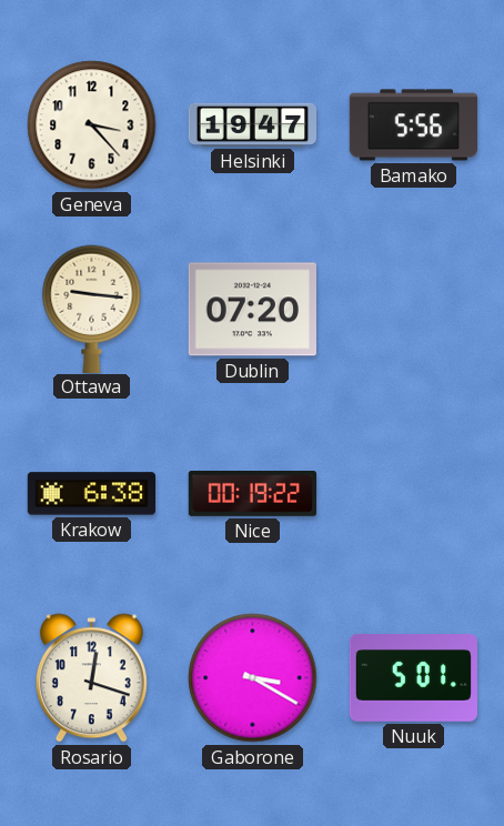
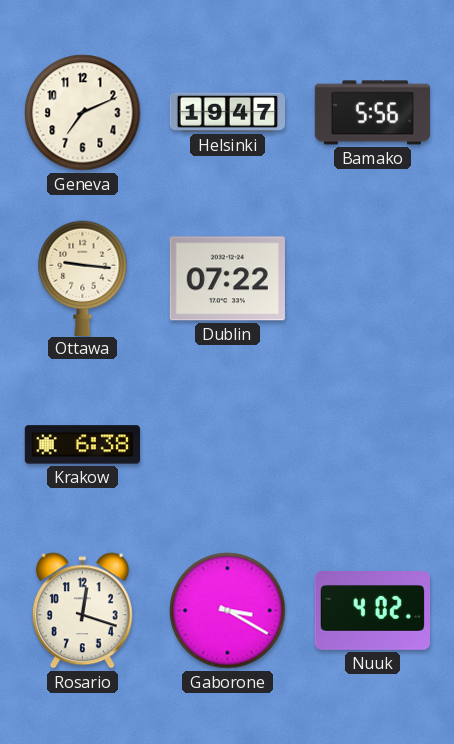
Geneva: 3:23 -> 7:11 (83, 113)
Dublin: 07:20 -> 07:22 (227, 279)
Nice: 00:19 -> none (252, 494)
Nuuk: 5:01 -> 4:02 (372, 611)
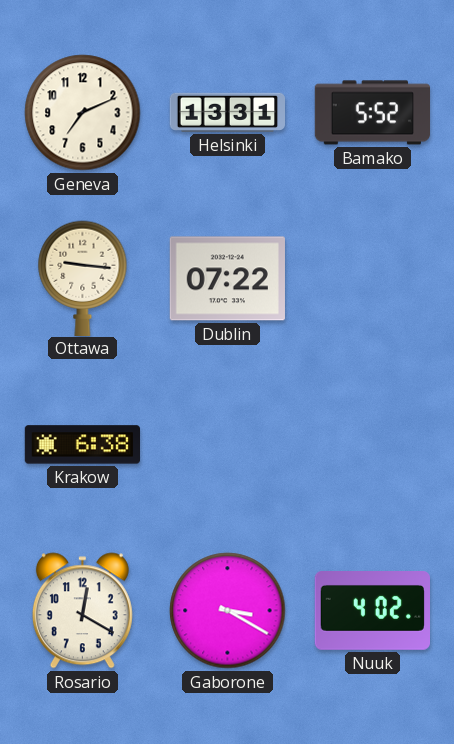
Helsinki: 19:47 -> 13:31 (227, 112)
Bamako: 5:56 -> 5:52 (372, 113)
Rosario: 12:18 -> 12:20 (82, 611)
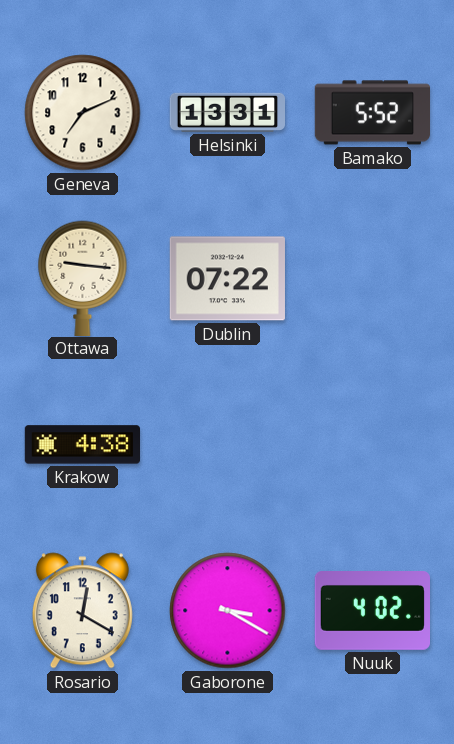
Krakow: 6:38 -> 4:38 (82, 445)
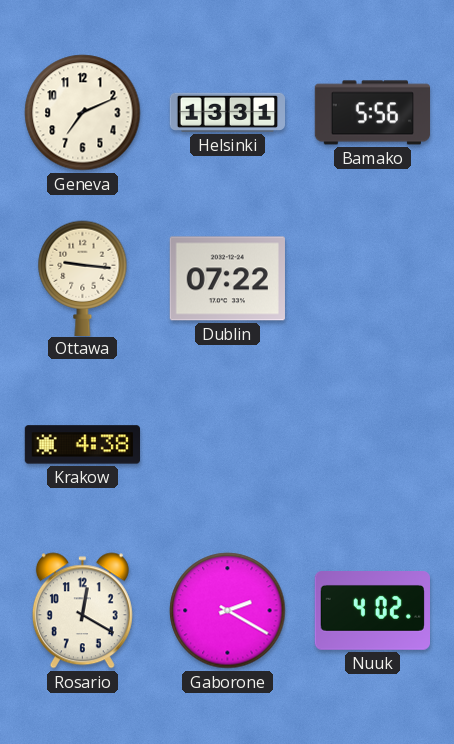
Bamako: 5:52 -> 5:56 (372, 113)
Gaborone: 3:20 -> 2:20 (228, 611)
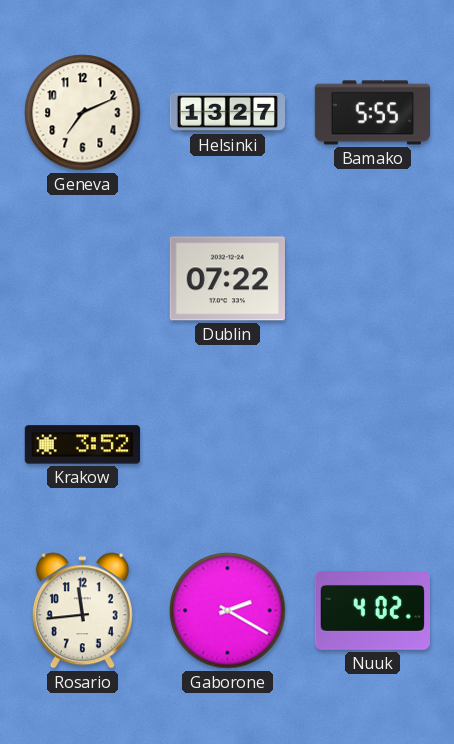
Helsinki: 13:31 -> 13:27 (227, 112)
Bamako: 5:56 -> 5:55 (372, 113)
Ottawa: 9:16 -> none (83, 278)
Krakow: 4:38 -> 3:52 (82, 445)
Rosario: 12:20 -> 11:44 (82, 611)
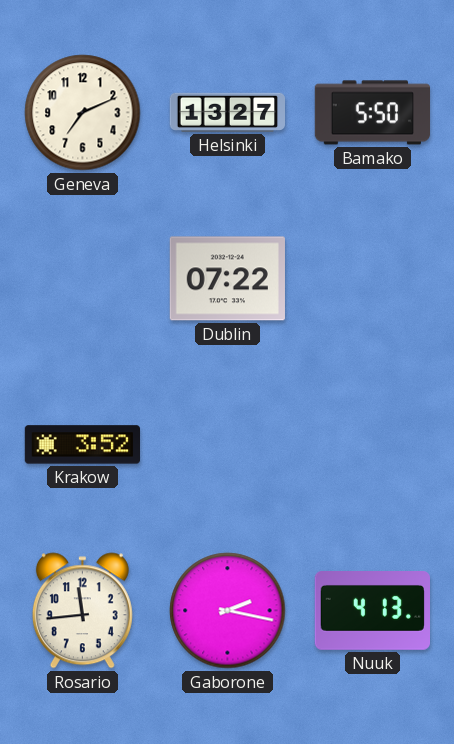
Bamako: 5:55 -> 5:50 (372, 113)
Gaborone: 2:20 -> 2:17 (228, 611)
Nuuk: 4:02 -> 4:13 (372, 611)
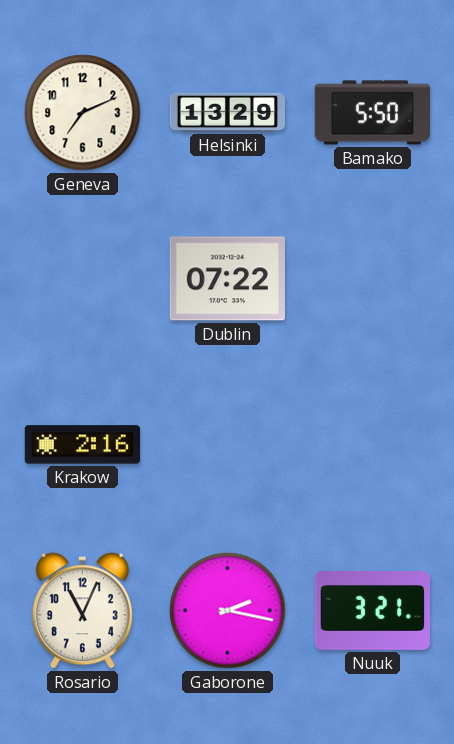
Helsinki: 13:27 -> 13:29 (227, 112)
Krakow: 3:52 -> 2:16 (82, 445)
Rosario: 11:44 -> 11:04 (82, 611)
Nuuk: 4:13 -> 3:21 (372, 611)
